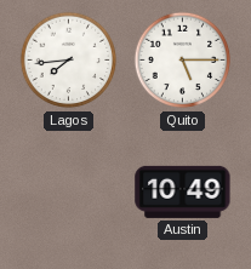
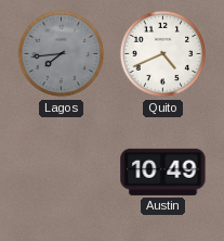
Lagos dial: white -> grey (62, 54)
Quito: 5:15 -> 4:41 (163, 54)
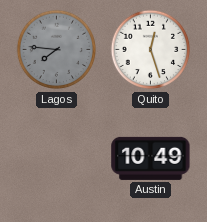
Lagos: 7:44 -> 7:46 (57, 50)
Quito: 4:41 -> 12:27 (151, 50)
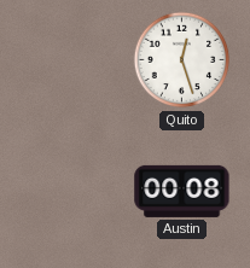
Lagos: 7:46 -> none (57, 50)
Austin: 10:49 -> 00:08 (182, 191)
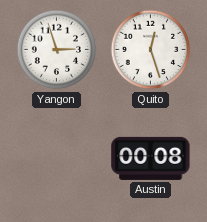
Yangon: none -> 2:57 (57, 50)
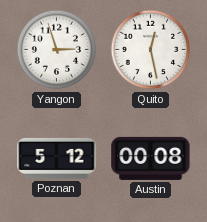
Quito: 12:27 -> 12:28 (151, 50)
Poznan: none -> 5:12 (57, 158)
